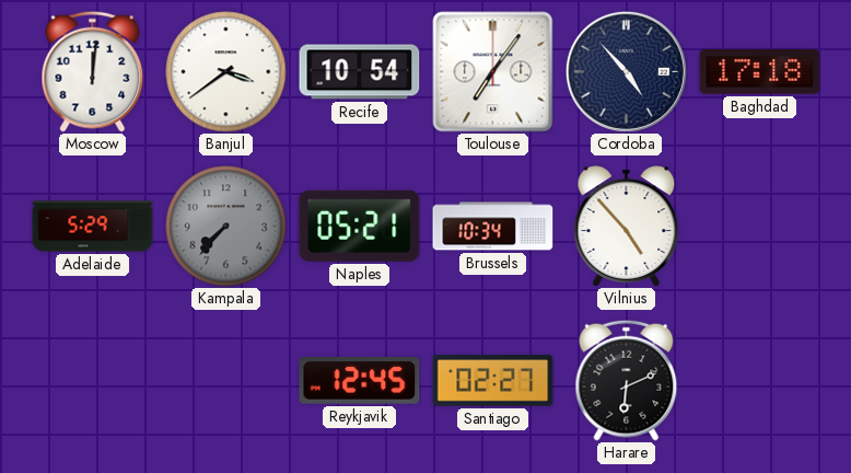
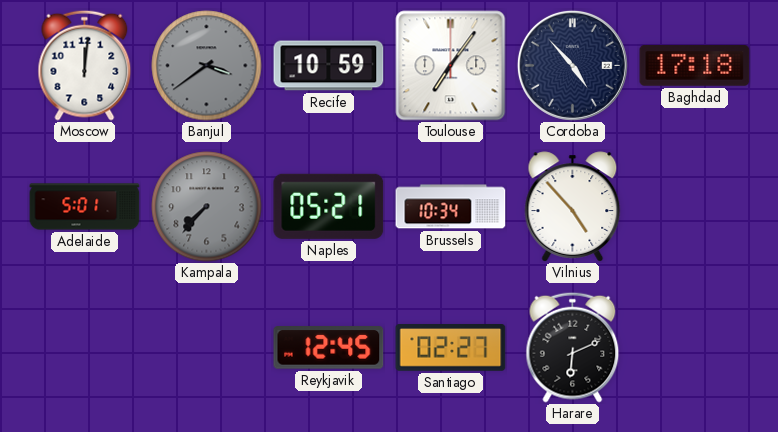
Banjul dial: white -> grey (207, 66)
Recife: 10:54 -> 10:59 (329, 66)
Adelaide: 5:29 -> 5:01 (85, 207)
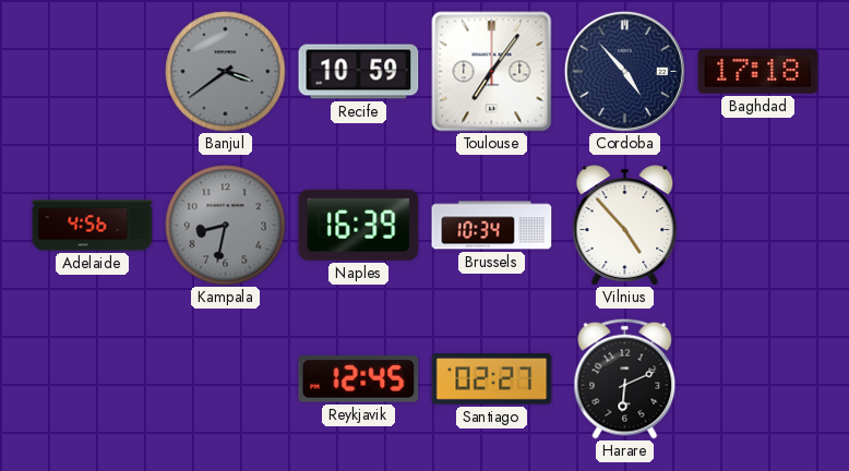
Moscow: 12:01 -> none (85, 65)
Adelaide: 5:01 -> 4:56 (93, 226)
Kampala: 7:37 -> 8:32 (226, 226)
Naples: 05:21 -> 16:39 (359, 225)
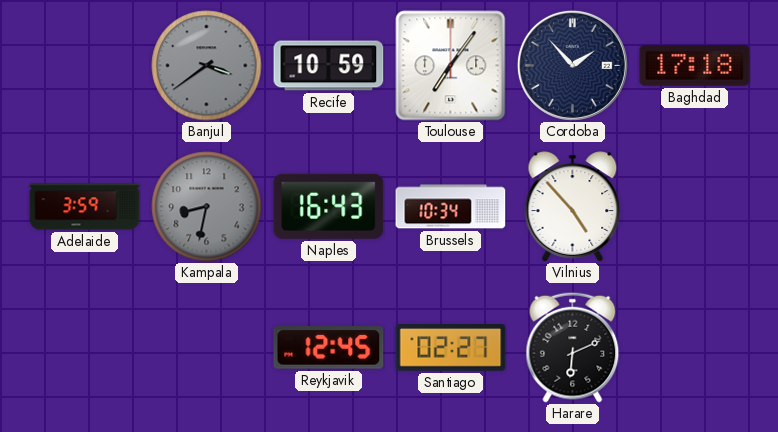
Cordoba: 4:53 -> 1:53 (572, 65)
Adelaide: 4:56 -> 3:59 (85, 207)
Naples: 16:39 -> 16:43 (329, 206)
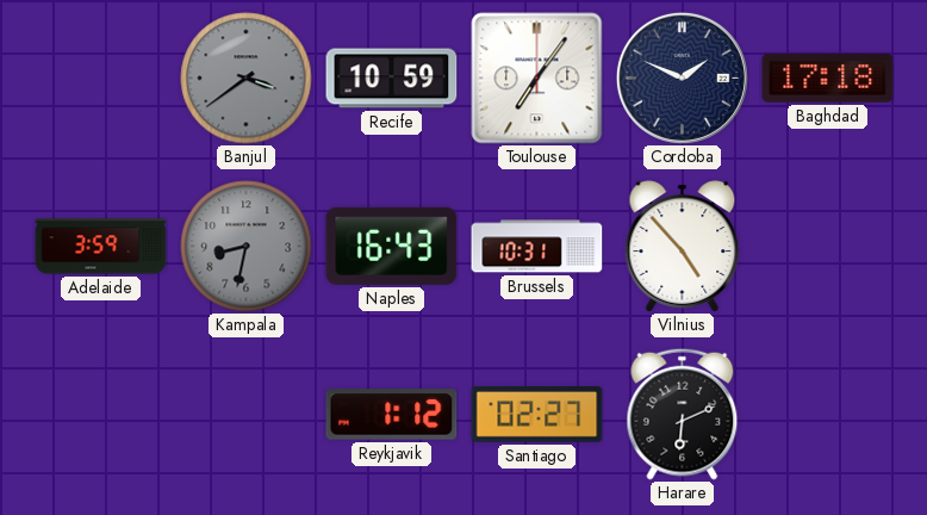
Cordoba: 1:53 -> 1:49 (682, 77)
Brussels: 10:34 -> 10:31 (537, 247)
Reykjavik: 12:45 -> 1:12 (392, 415)
